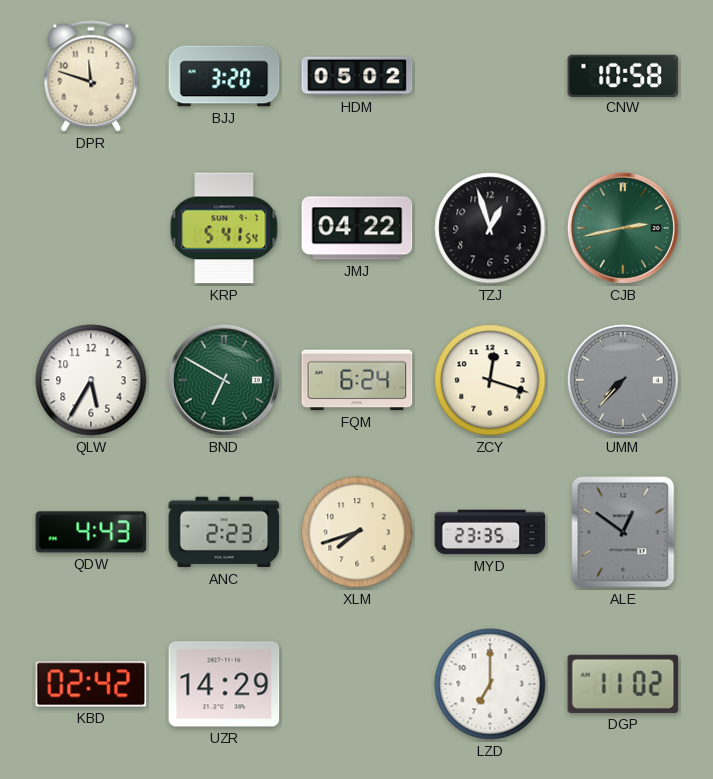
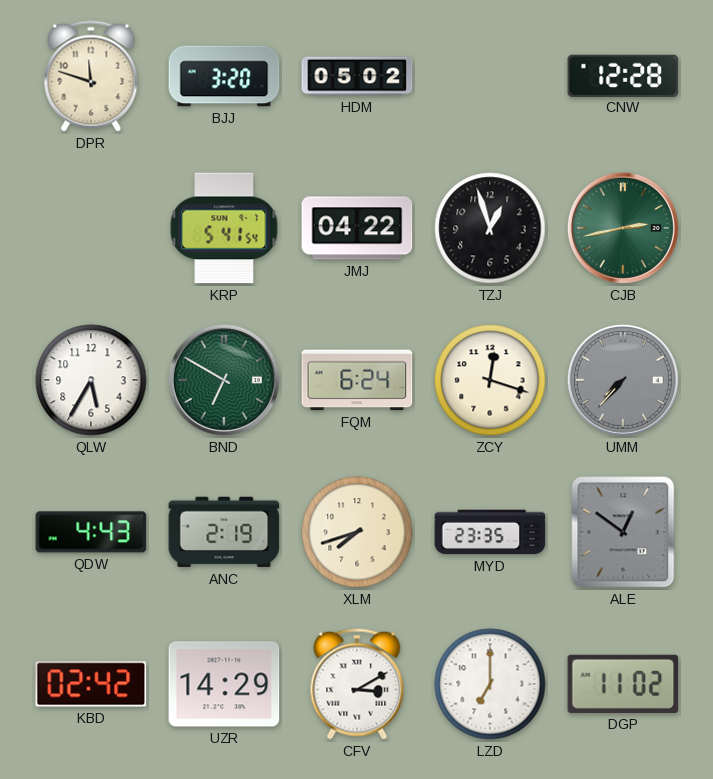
CNW: 10:58 -> 12:28 (623, 75)
ANC: 2:23 -> 2:19 (224, 532)
CFV: none -> 3:10 (357, 684)
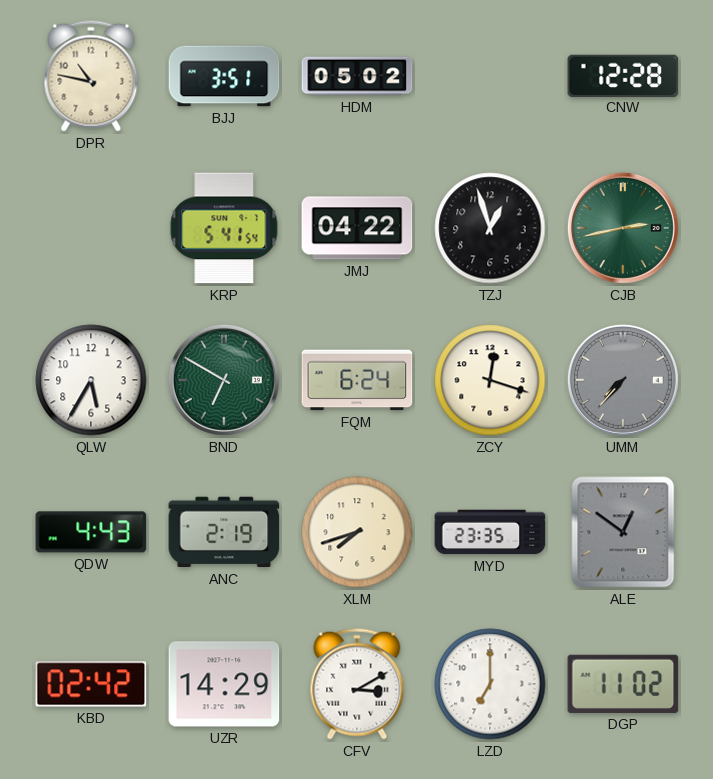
DPR: 11:48 -> 10:47 (91, 76)
BJJ: 3:20 -> 3:51 (224, 76)
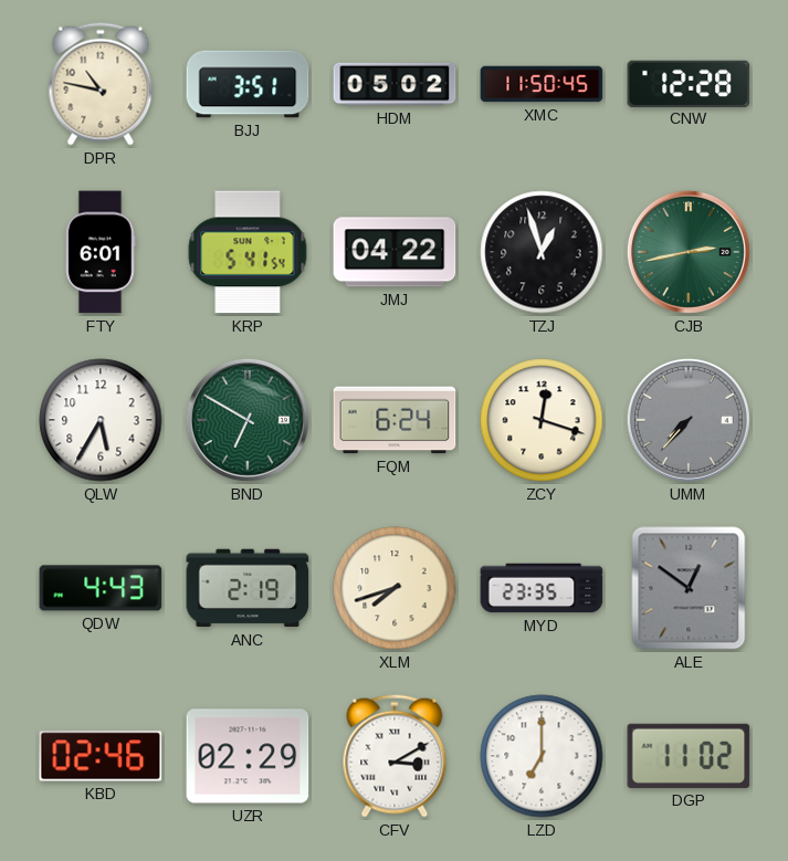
XMC: none -> 11:50 (542, 84)
FTY: none -> 6:01 (101, 252)
KBD: 02:42 -> 02:46 (101, 756)
UZR: 14:29 -> 02:29 (248, 756)
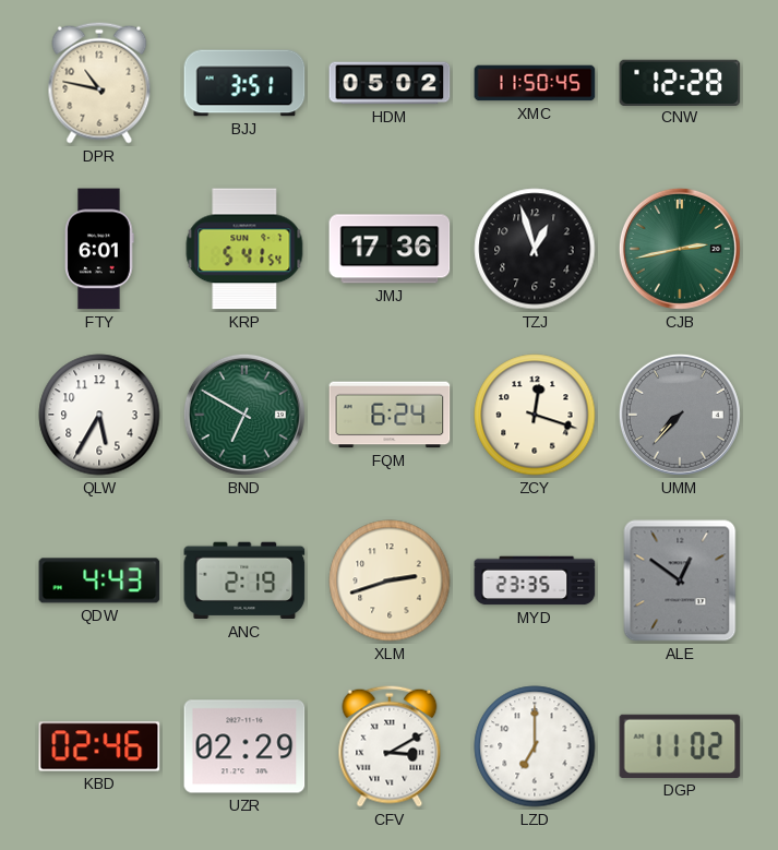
JMJ: 04:22 -> 17:36 (390, 249)
XLM: 7:42 -> 2:42 (390, 580)
